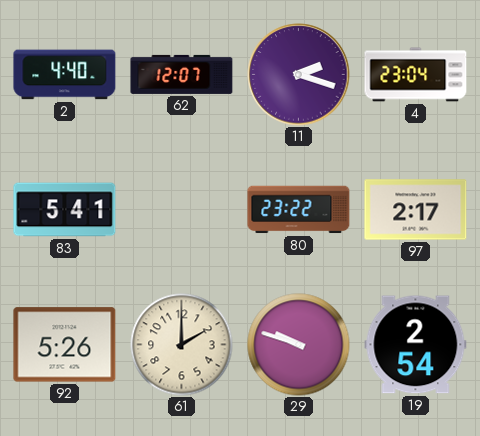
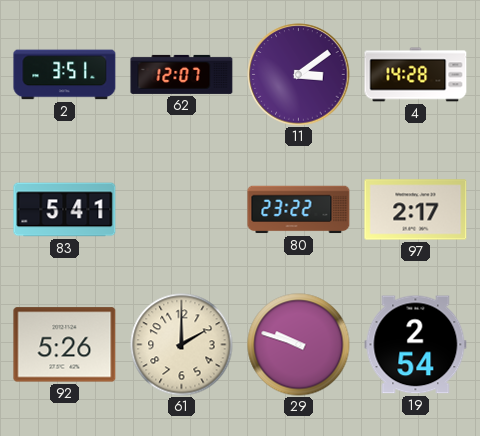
2: 4:40 -> 3:51 (65, 75)
11: 2:18 -> 3:09 (299, 75)
4: 23:04 -> 14:28 (416, 75)
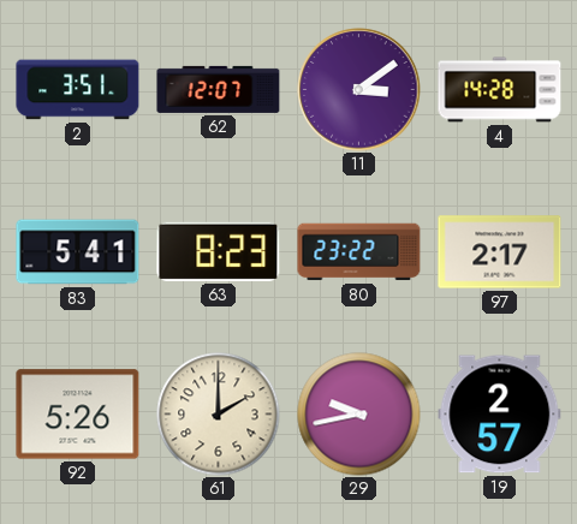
63: none -> 8:23 (219, 251)
29: 9:48 -> 9:43 (359, 415)
19: 2:54 -> 2:57 (500, 415)
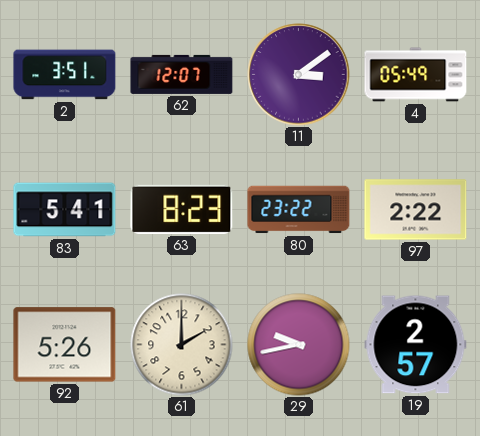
4: 14:28 -> 05:49 (416, 75)
97: 2:17 -> 2:22 (416, 210)
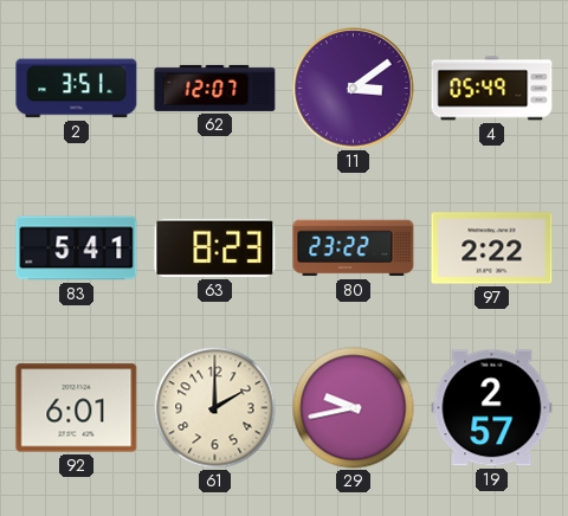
92: 5:26 -> 6:01 (77, 408)
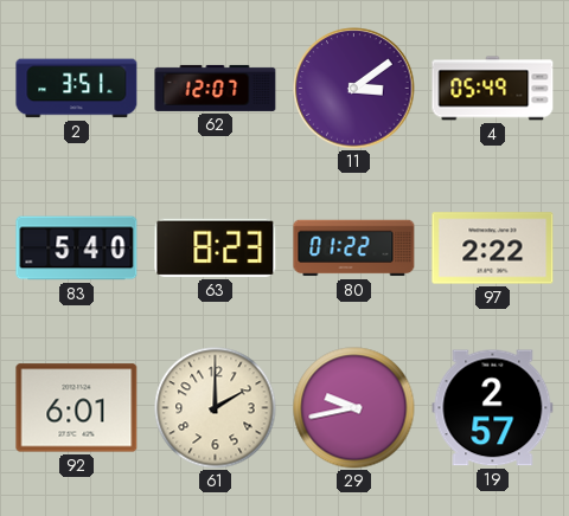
83: 5:41 -> 5:40 (77, 249)
80: 23:22 -> 01:22 (354, 249)
